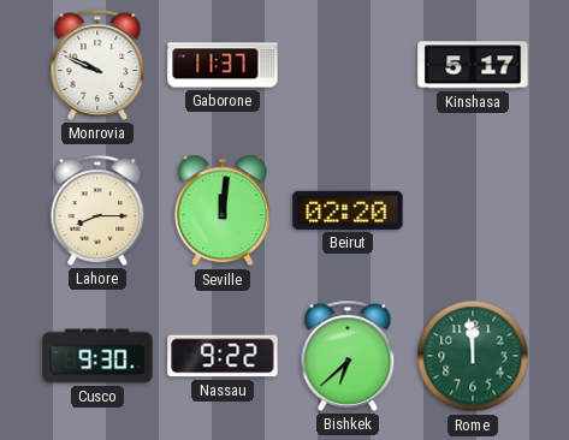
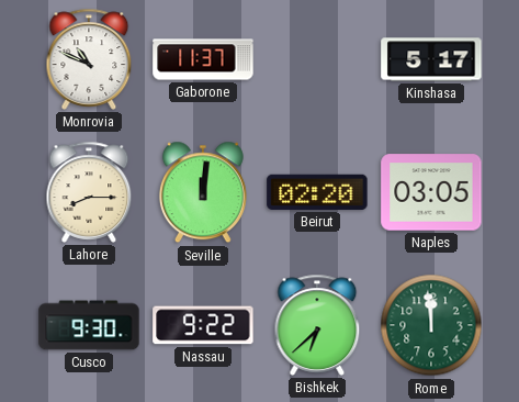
Monrovia: 9:49 -> 10:49 (89, 59)
Naples: none -> 03:05 (431, 192)
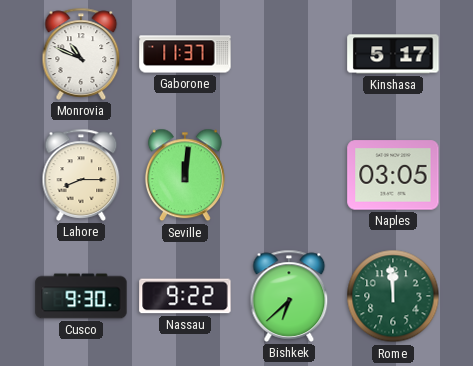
Beirut: 02:20 -> none (317, 192)
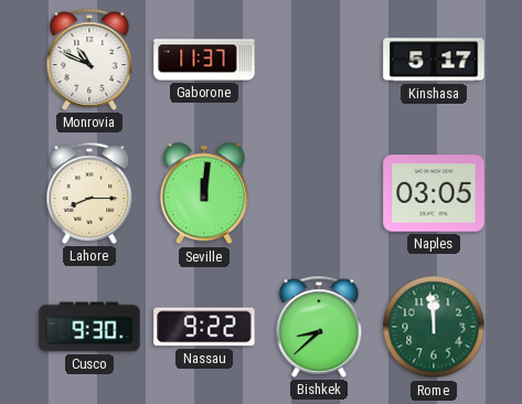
Bishkek: 6:38 -> 8:38 (319, 327)
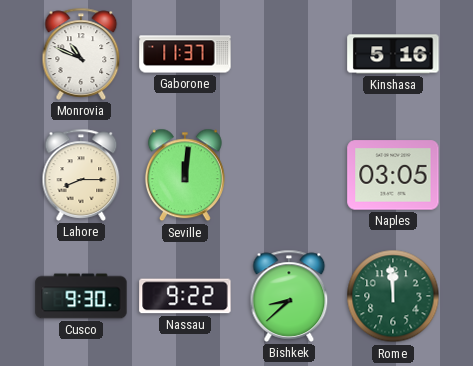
Kinshasa: 5:17 -> 5:16 (393, 54)
